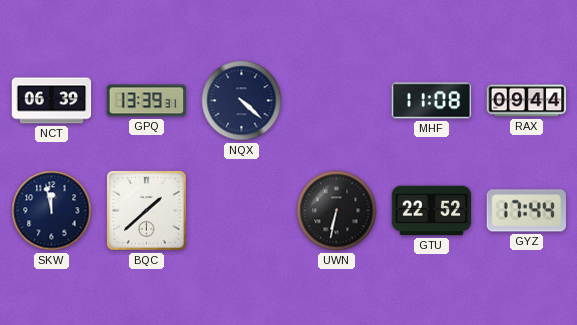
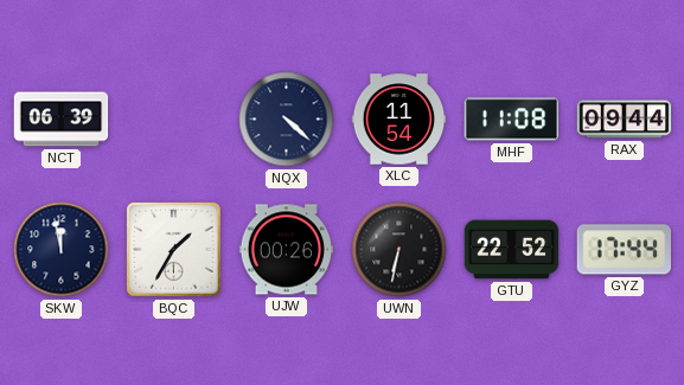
GPQ: 13:39 -> none (147, 101)
XLC: none -> 11:54 (399, 120)
BQC: 1:38 -> 1:35 (174, 250)
UJW: none -> 00:26 (287, 250)
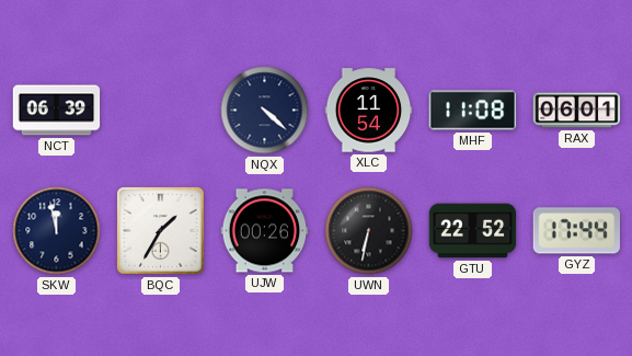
RAX: 09:44 -> 06:01 (577, 111)
